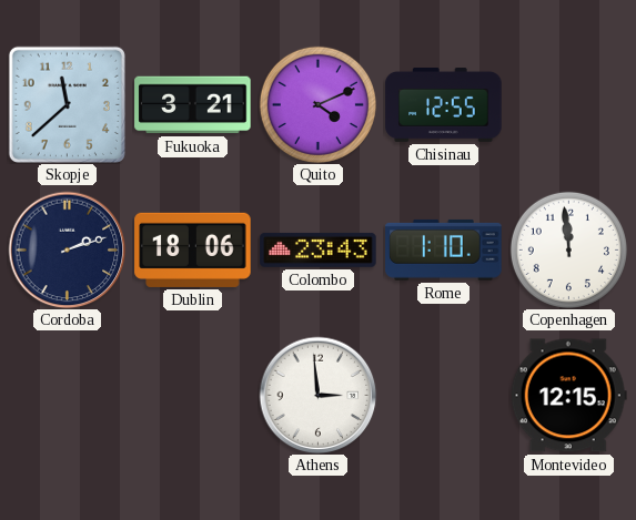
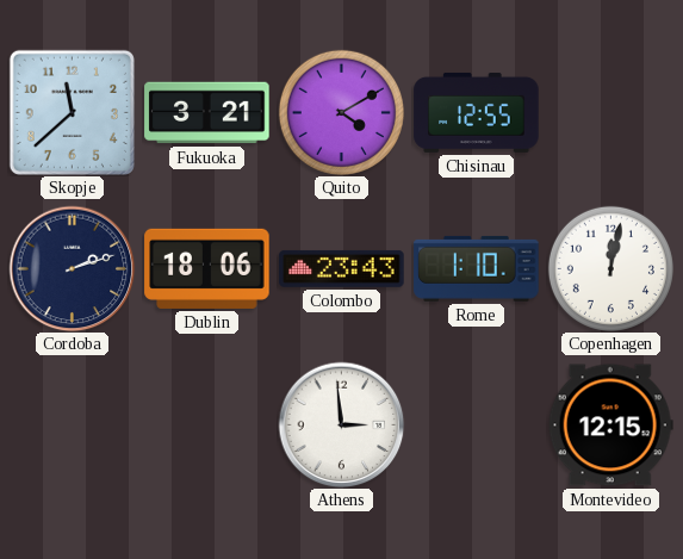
Quito: 4:11 -> 4:10 (341, 112)
Copenhagen: 11:59 -> 12:02 (610, 268)
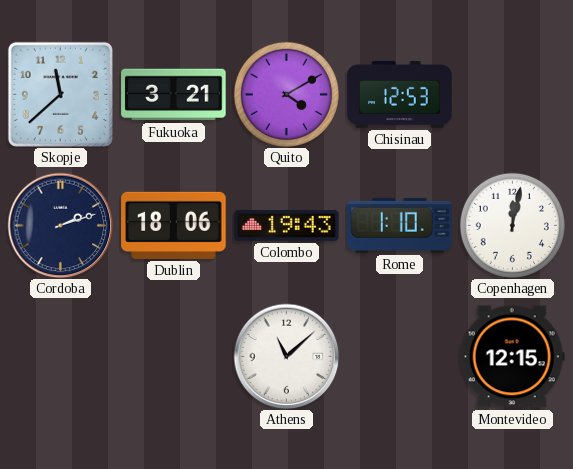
Chisinau: 12:55 -> 12:53 (400, 94)
Colombo: 23:43 -> 19:43 (287, 225)
Athens: 2:59 -> 11:08 (286, 356)
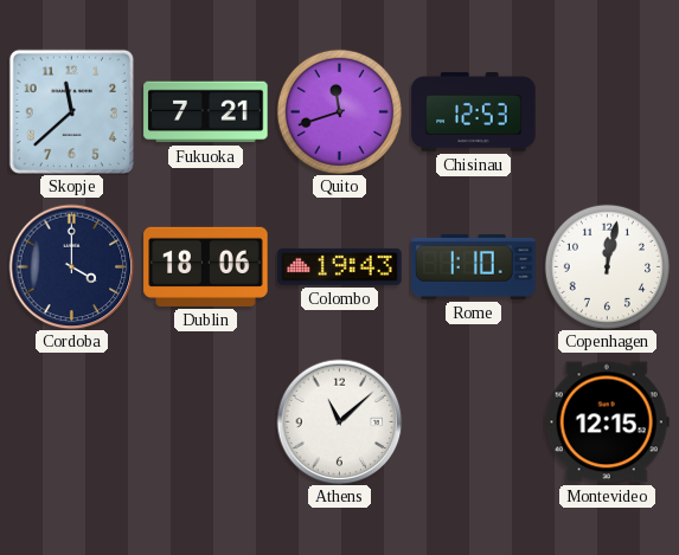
Fukuoka: 3:21 -> 7:21 (206, 112)
Quito: 4:10 -> 11:42 (339, 111)
Cordoba: 2:12 -> 4:00 (71, 266)
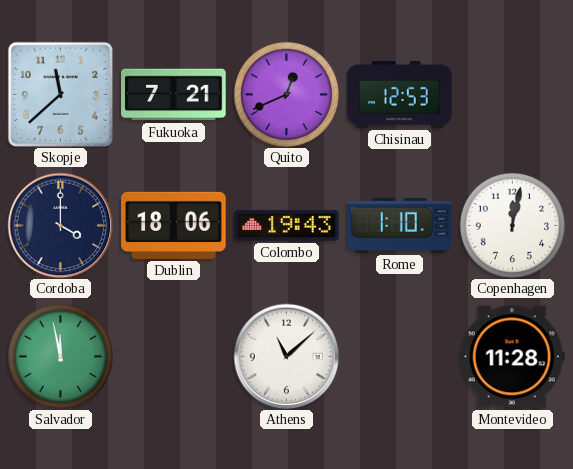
Quito: 11:42 -> 12:41 (286, 94)
Salvador: none -> 11:58 (60, 356)
Montevideo: 12:15 -> 11:28 (512, 357)
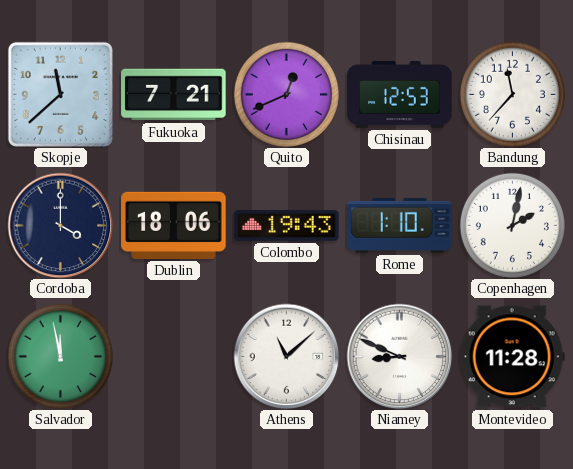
Bandung: none -> 11:37 (512, 94)
Copenhagen: 12:02 -> 2:02 (512, 225)
Niamey: none -> 8:49 (399, 356)
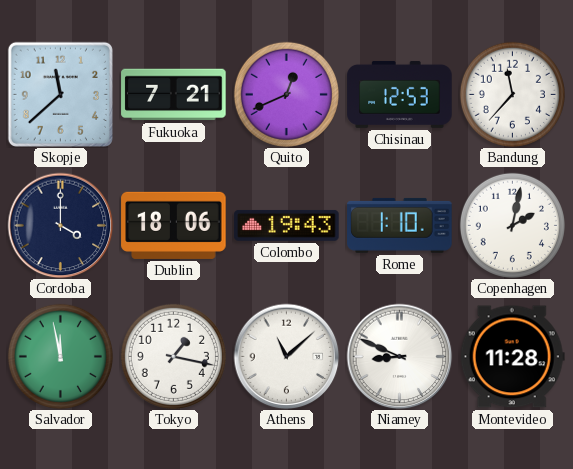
Tokyo: none -> 1:17 (173, 356)
